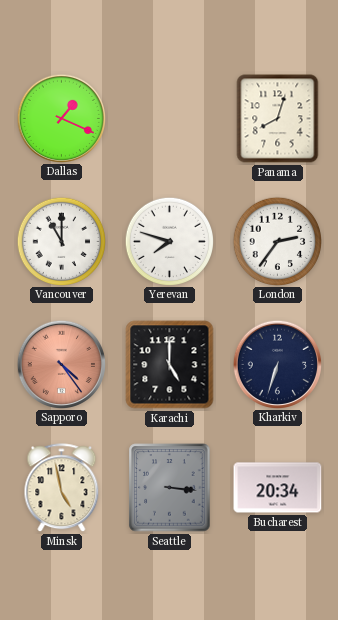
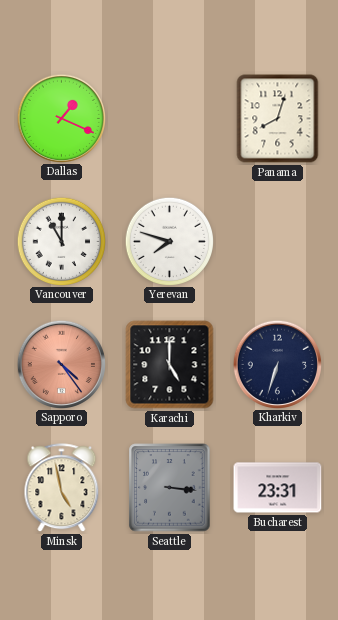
London: 2:36 -> none (277, 241)
Bucharest: 20:34 -> 23:31 (278, 488)
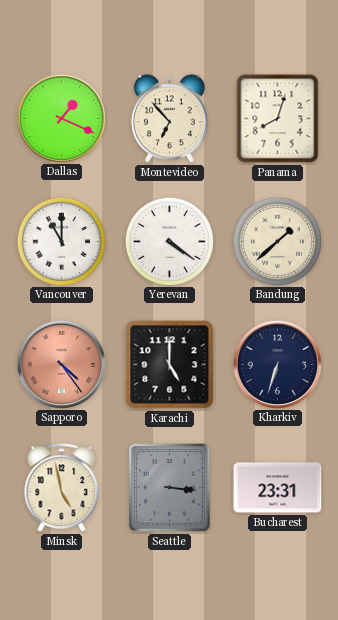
Montevideo: none -> 6:53 (169, 119)
Yerevan: 7:48 -> 4:21 (169, 241)
Bandung: none -> 1:38 (277, 241)
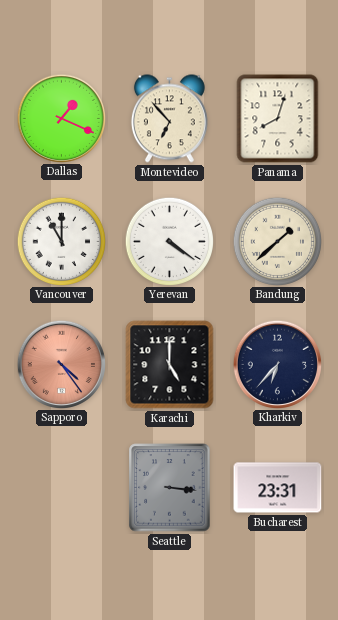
Kharkiv: 6:33 -> 6:37 (277, 364)
Minsk: 4:58 -> none (62, 488)
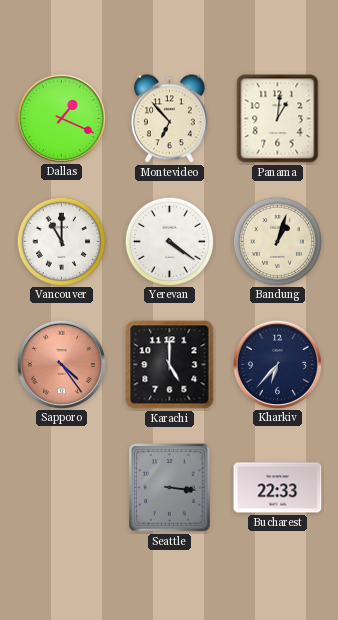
Panama: 8:03 -> 1:01 (278, 119)
Bandung: 1:38 -> 1:03 (277, 241)
Bucharest: 23:31 -> 22:33 (278, 488)
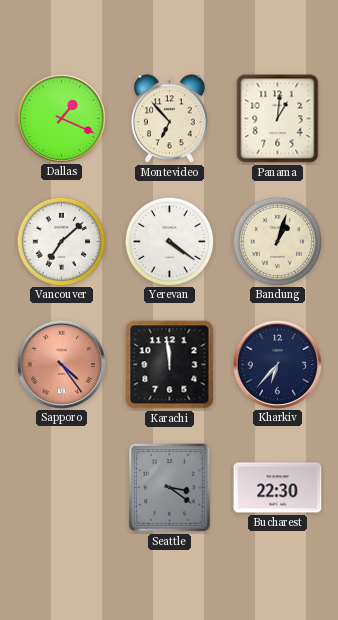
Vancouver: 11:00 -> 7:08 (61, 241)
Karachi: 5:00 -> 11:59 (170, 365)
Seattle: 3:16 -> 3:21 (170, 488)
Bucharest: 22:33 -> 22:30 (278, 488)
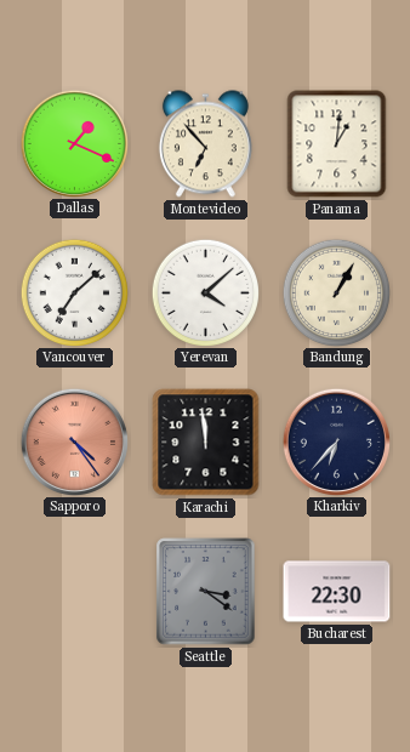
Yerevan: 4:21 -> 4:08 (205, 292)
Bandung: 1:03 -> 1:05 (336, 292)
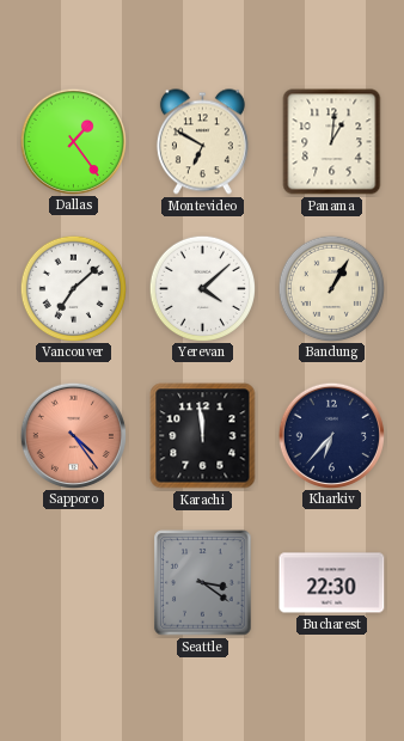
Dallas: 1:19 -> 1:24 (73, 141)
Montevideo: 6:53 -> 6:50 (202, 142)
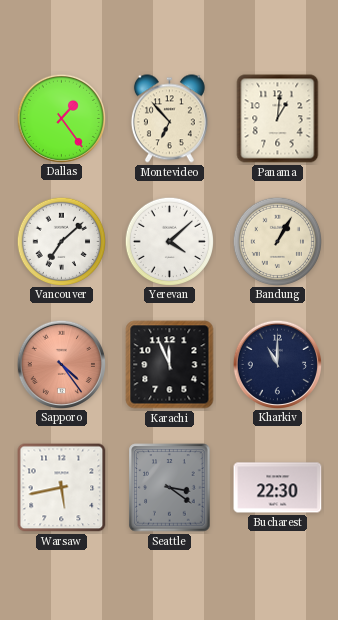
Montevideo: 6:50 -> 6:53 (169, 119)
Karachi: 11:59 -> 11:56 (170, 365)
Kharkiv: 6:37 -> 11:00 (277, 364)
Warsaw: none -> 5:43 (62, 488)
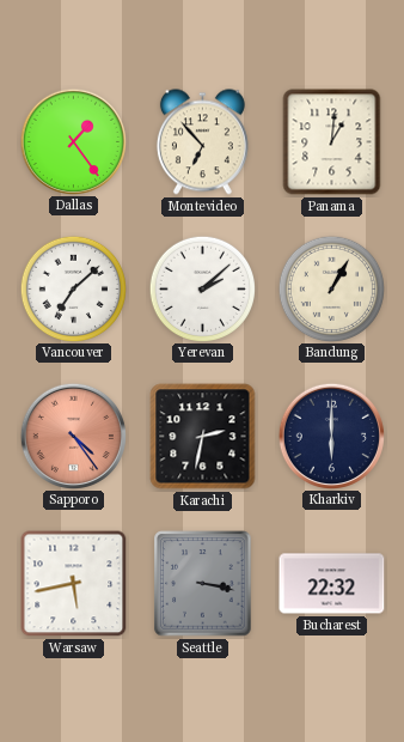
Yerevan: 4:08 -> 2:08 (202, 288)
Karachi: 11:56 -> 2:32 (203, 437)
Kharkiv: 11:00 -> 6:00 (331, 436)
Seattle: 3:21 -> 3:17 (203, 584)
Bucharest: 22:30 -> 22:32 (332, 584)
